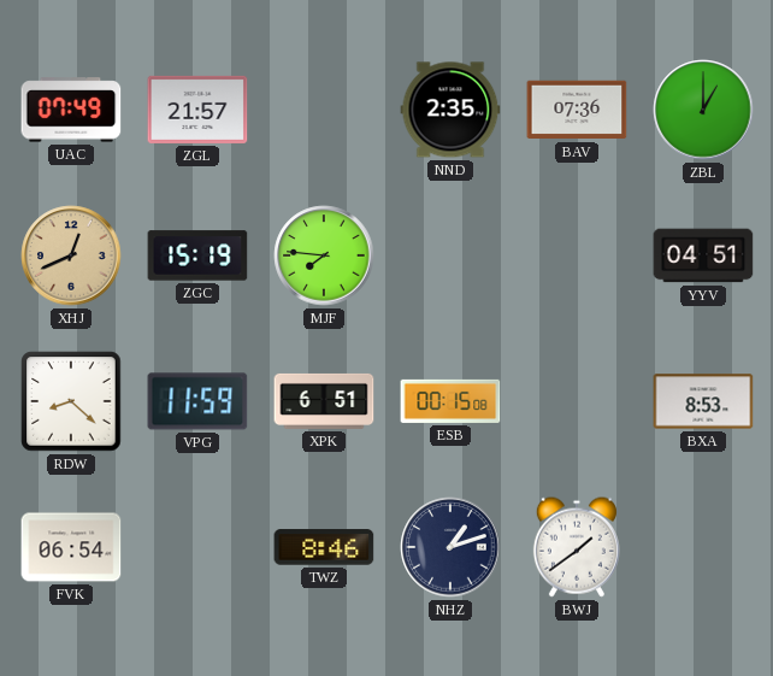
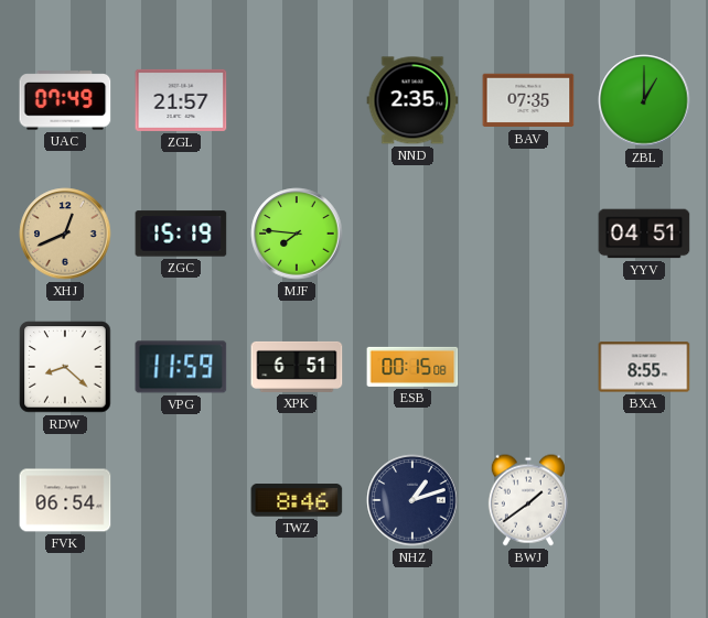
BAV: 07:36 -> 07:35 (528, 100)
BXA: 8:53 -> 8:55 (644, 367)
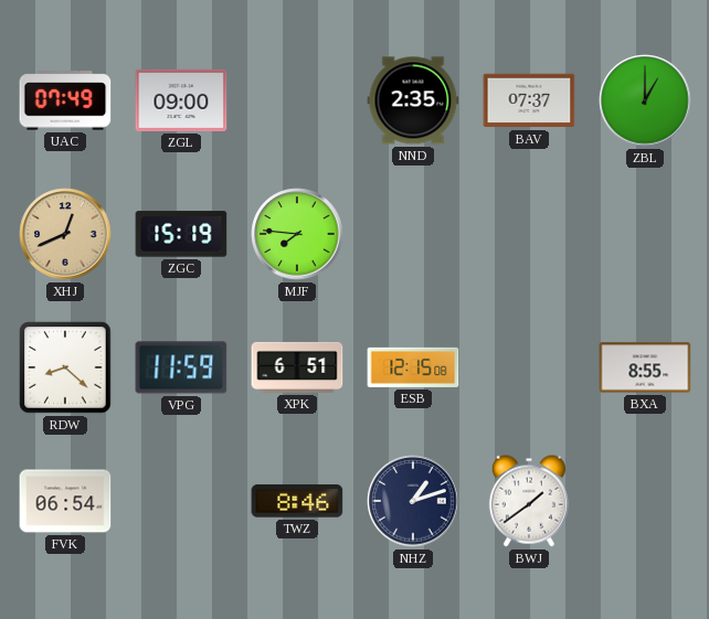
ZGL: 21:57 -> 09:00 (181, 100)
BAV: 07:35 -> 07:37 (529, 100)
YYV: 04:51 -> none (644, 234)
ESB: 00:15 -> 12:15 (413, 367)
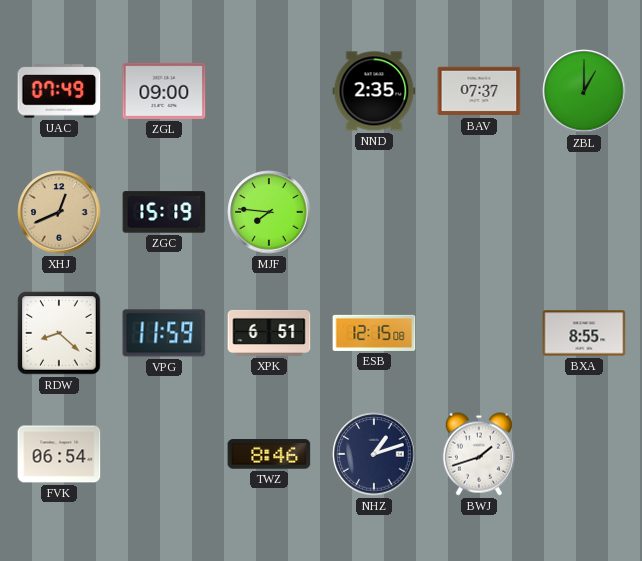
BWJ: 1:39 -> 1:42 (479, 454)
